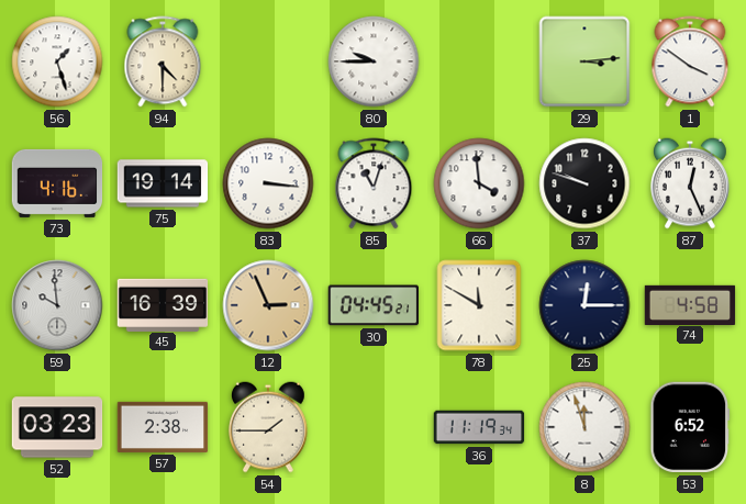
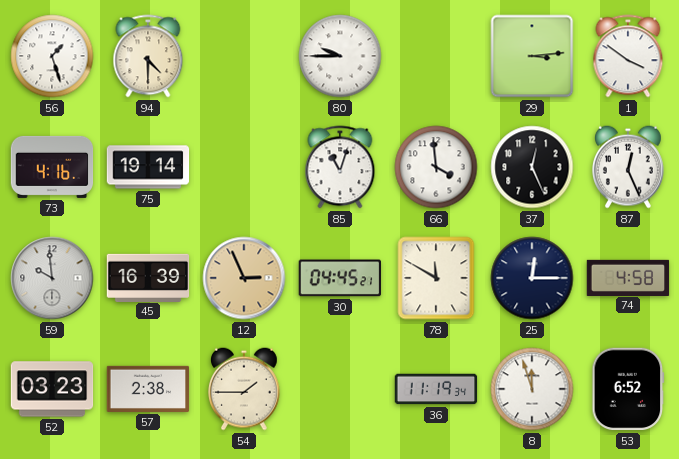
83: 3:16 -> none (268, 183)
37: 9:48 -> 12:26 (532, 167)
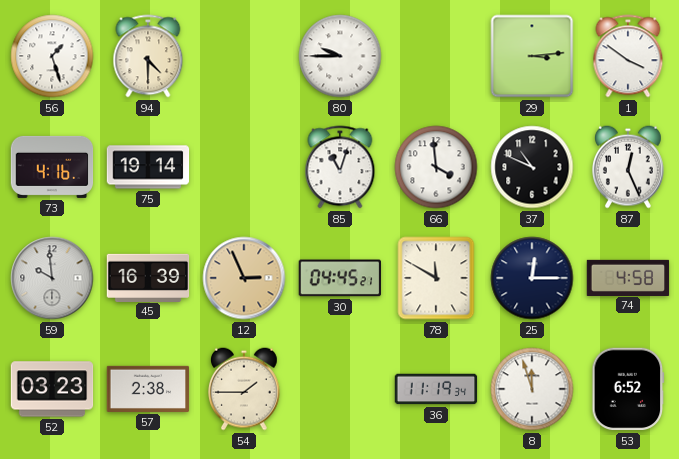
37: 12:26 -> 10:49 (532, 167)
